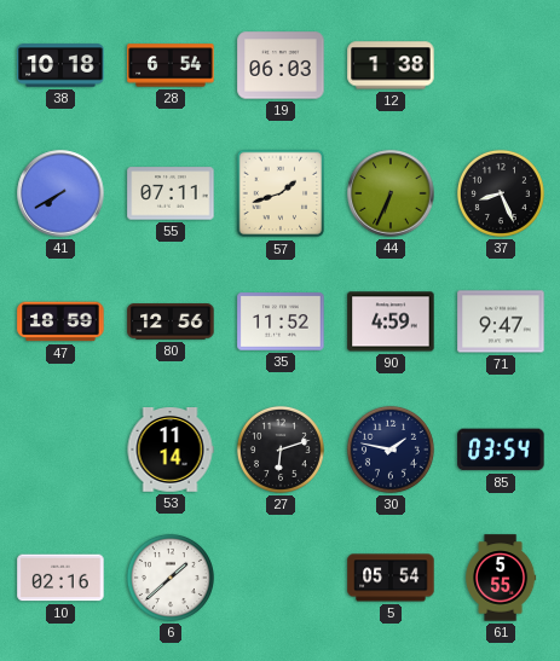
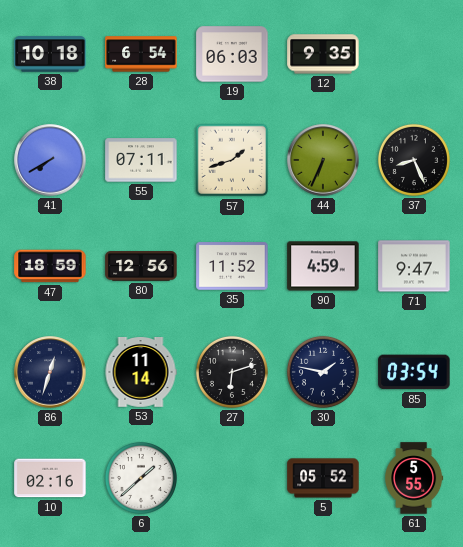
12: 1:38 -> 9:35 (323, 54)
86: none -> 12:33 (50, 372)
5: 05:54 -> 05:52 (323, 478)
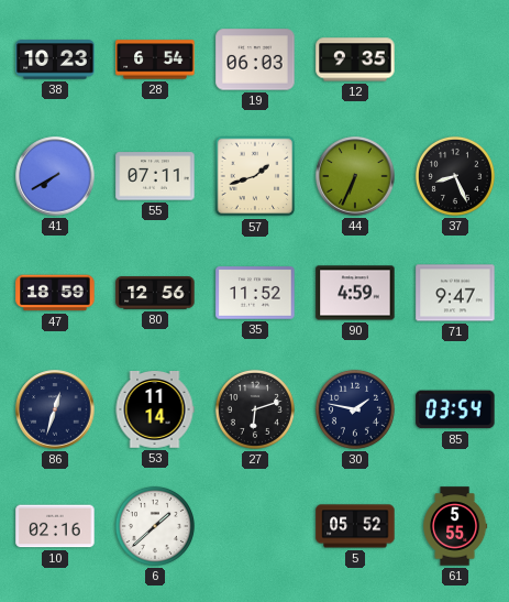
38: 10:18 -> 10:23 (55, 59)
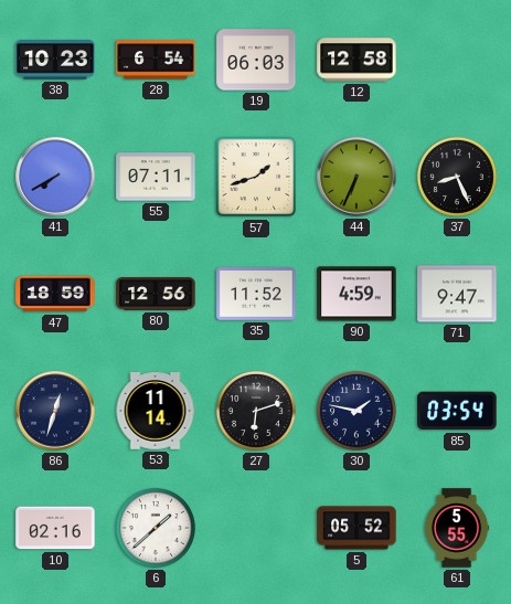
12: 9:35 -> 12:58 (356, 60)
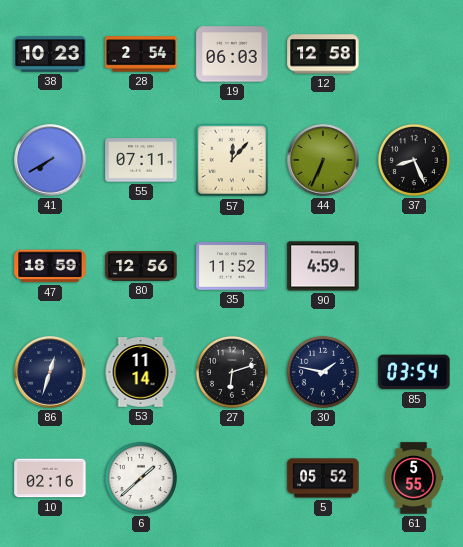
28: 6:54 -> 2:54 (141, 54)
57: 1:42 -> 12:07 (232, 160)
71: 9:47 -> none (457, 294)
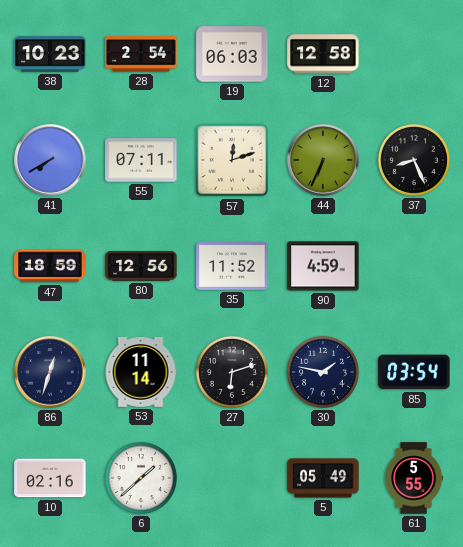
57: 12:07 -> 12:12 (232, 160)
5: 05:52 -> 05:49 (323, 478)
